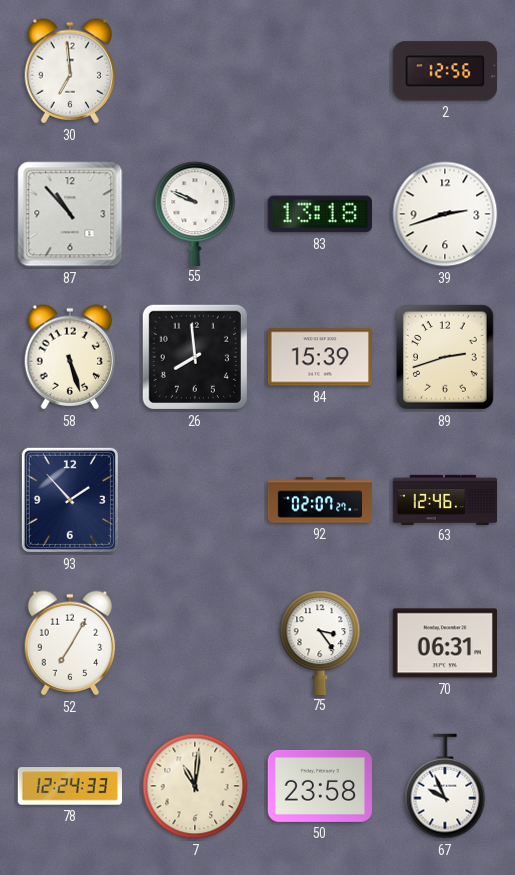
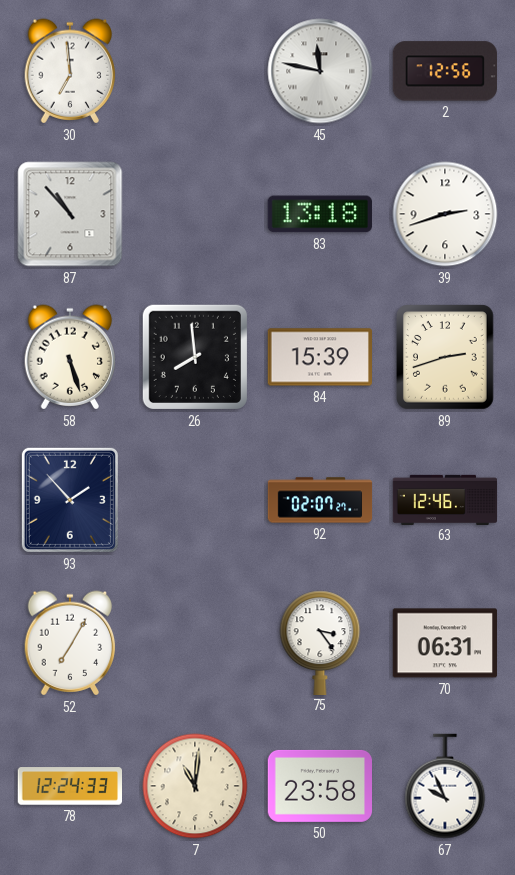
45: none -> 11:47 (320, 71)
55: 9:49 -> none (195, 213)
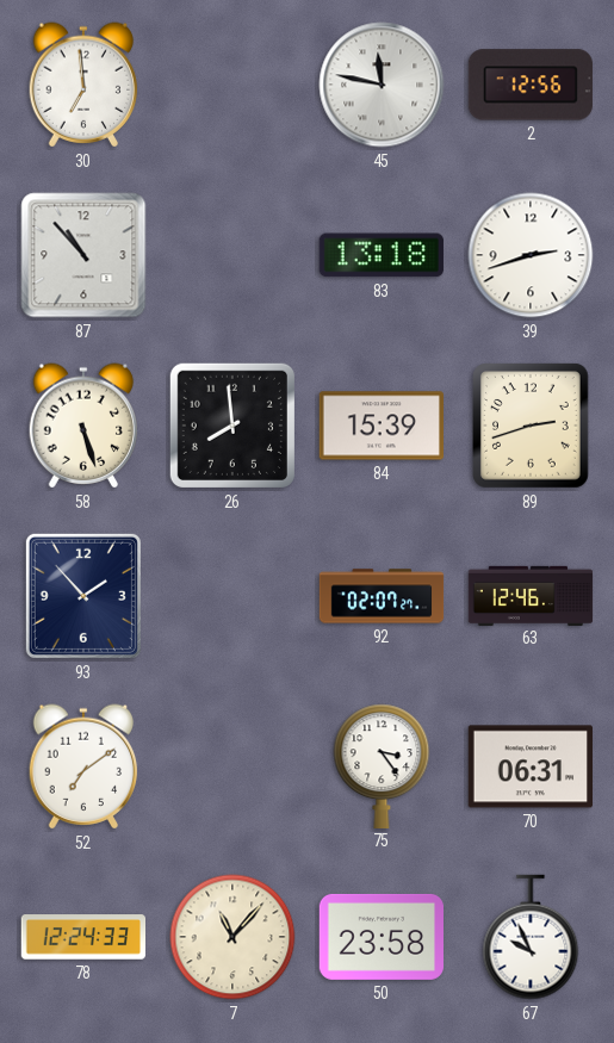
52: 7:05 -> 7:09 (83, 766)
7: 11:01 -> 11:07 (232, 937)
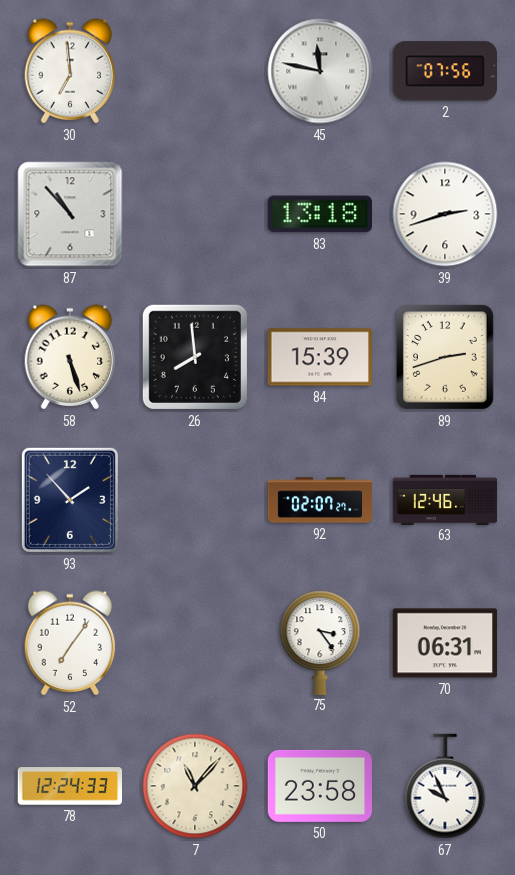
2: 12:56 -> 07:56 (445, 71)
52: 7:09 -> 7:06 (70, 643)
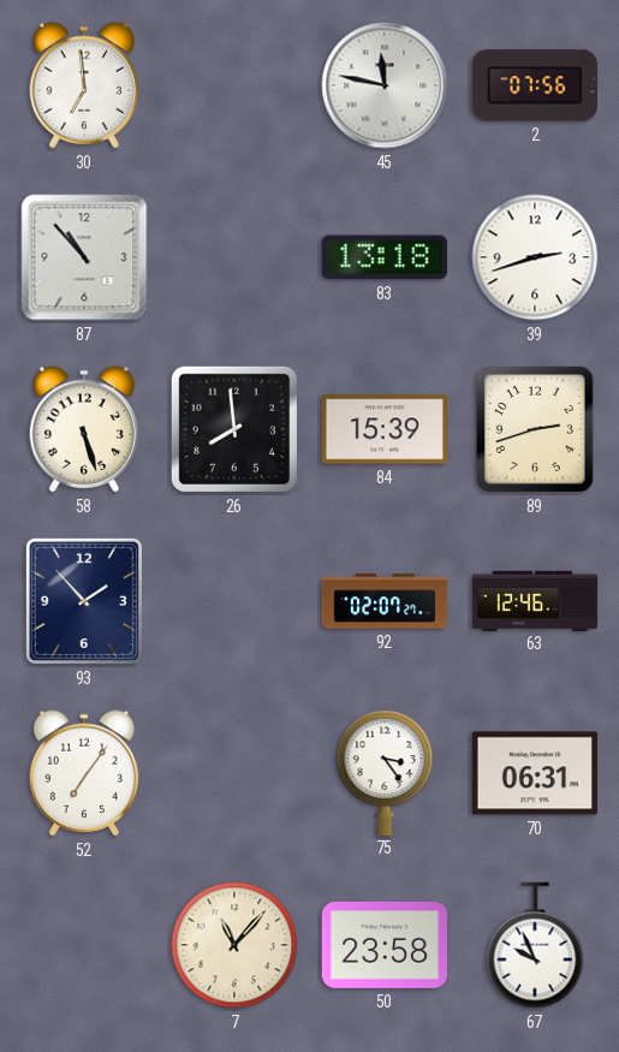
78: 12:24 -> none (69, 786)
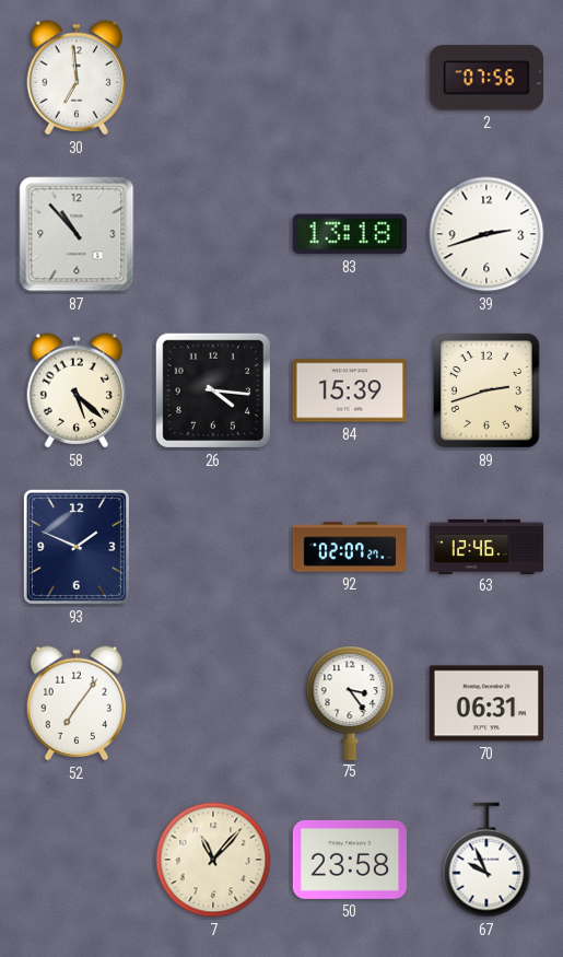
45: 11:47 -> none (385, 85)
58: 5:27 -> 5:22 (77, 390)
26: 7:59 -> 4:16 (213, 390)
93: 1:53 -> 1:49 (77, 547)
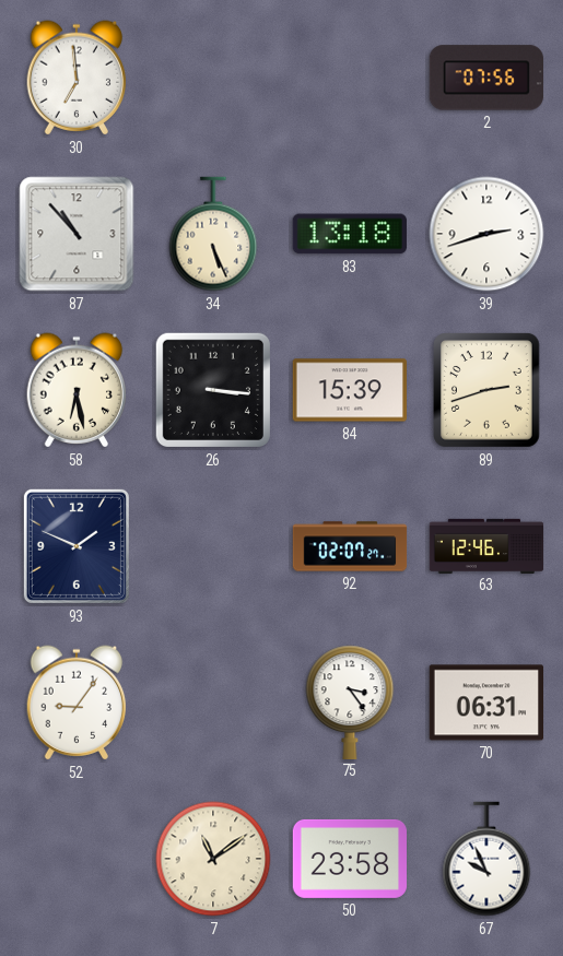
34: none -> 5:26 (213, 234)
58: 5:22 -> 6:28 (77, 390)
26: 4:16 -> 3:16 (213, 390)
52: 7:06 -> 9:06 (77, 703)
7: 11:07 -> 11:09 (213, 859)
